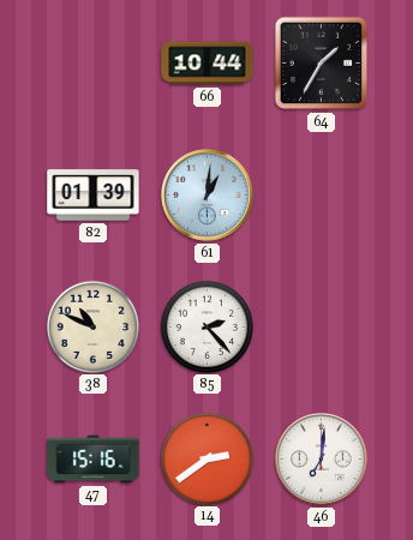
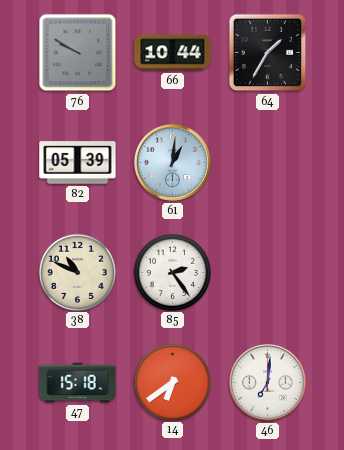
76: none -> 9:50 (78, 53)
82: 01:39 -> 05:39 (78, 163)
85: 2:23 -> 2:24 (172, 272)
47: 15:16 -> 15:18 (78, 383)
14: 2:39 -> 6:39 (172, 382)
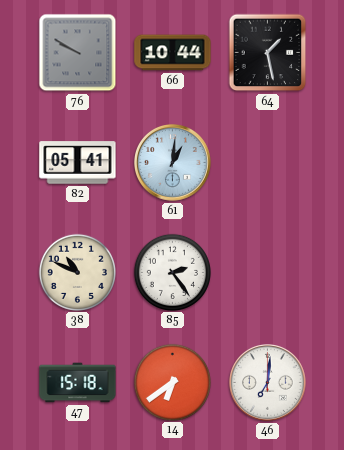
64: 1:35 -> 1:28 (268, 53)
82: 05:39 -> 05:41 (78, 163)
